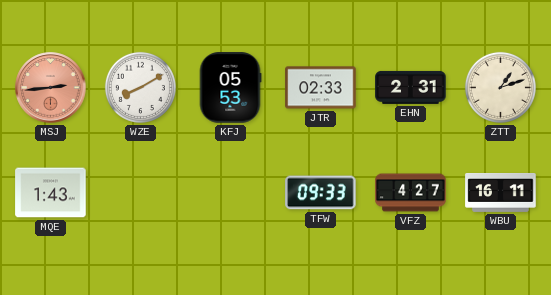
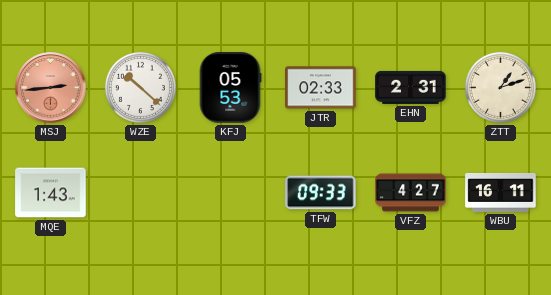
WZE: 8:10 -> 10:22 (140, 87)
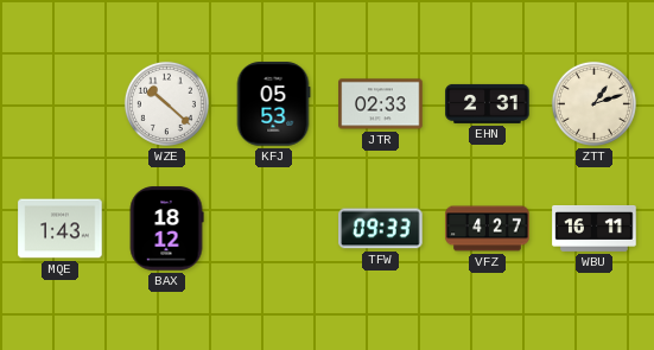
MSJ: 2:44 -> none (51, 88)
BAX: none -> 18:12 (166, 229)
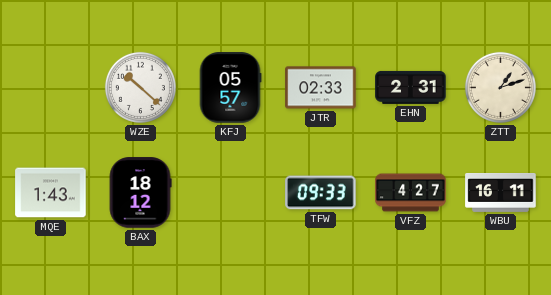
KFJ: 05:53 -> 05:57 (230, 88)
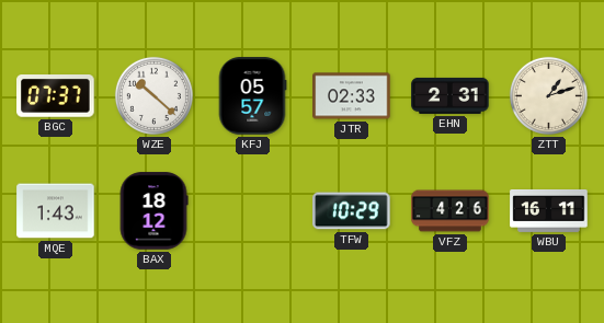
BGC: none -> 07:37 (56, 96)
TFW: 09:33 -> 10:29 (352, 211)
VFZ: 4:27 -> 4:26 (451, 211)
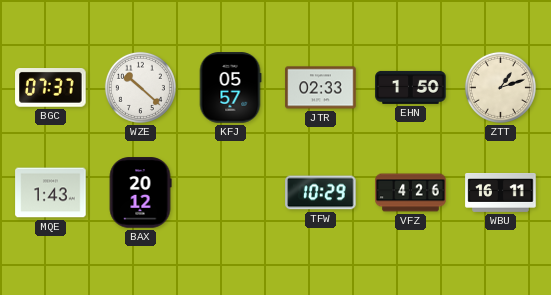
EHN: 2:31 -> 1:50 (411, 87)
BAX: 18:12 -> 20:12 (140, 193)
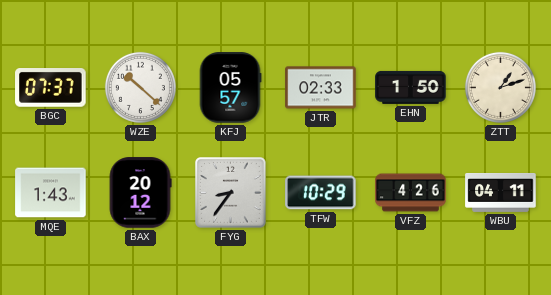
FYG: none -> 8:36 (231, 193)
WBU: 16:11 -> 04:11 (501, 193)
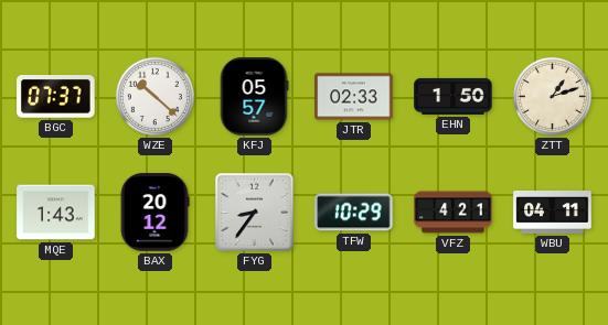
VFZ: 4:26 -> 4:21 (454, 213)
